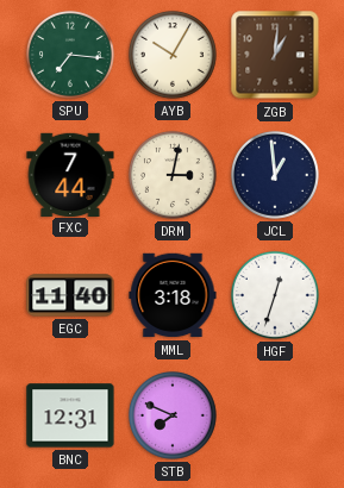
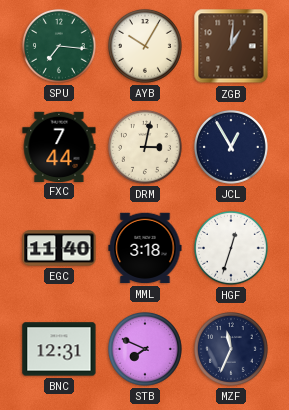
JCL: 12:59 -> 12:55 (231, 147)
MZF: none -> 11:34 (231, 349)
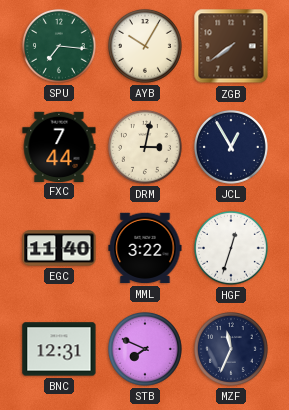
ZGB: 1:01 -> 7:39 (231, 46)
MML: 3:18 -> 3:22 (145, 248)
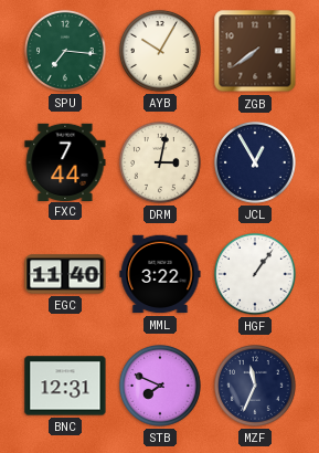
HGF: 12:33 -> 1:06 (255, 274)
